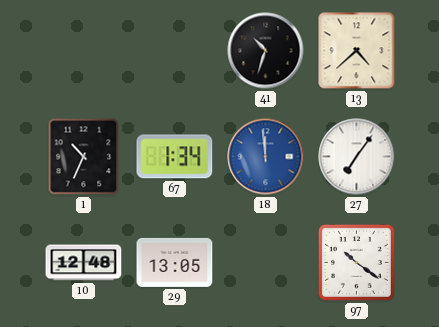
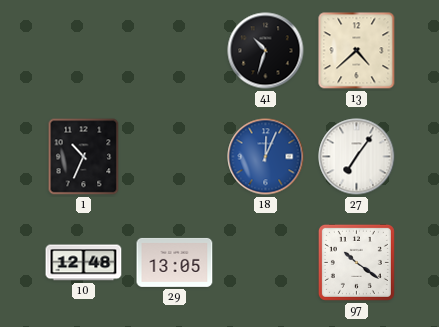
67: 1:34 -> none (175, 157)
18: 11:59 -> 12:04 (266, 157)
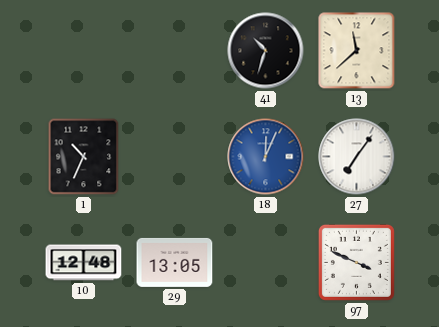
13: 4:38 -> 11:38 (357, 51)
97: 10:21 -> 3:49 (356, 262)
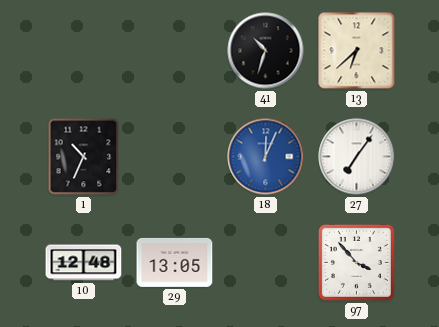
13: 11:38 -> 6:38 (357, 51)
97: 3:49 -> 3:53 (356, 262)
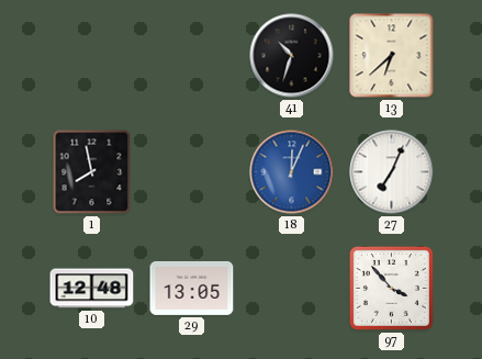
1: 10:34 -> 7:58 (92, 172)
27: 7:06 -> 7:04 (392, 172)
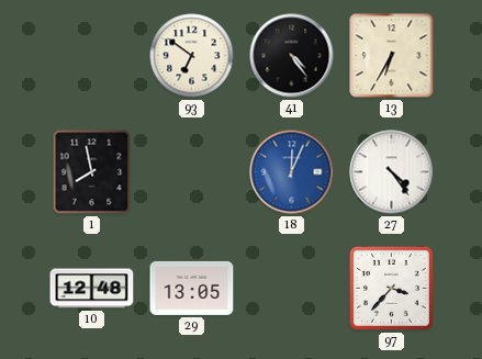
93: none -> 6:51 (192, 56)
41: 10:33 -> 4:24 (292, 56)
13: 6:38 -> 6:35 (392, 56)
27: 7:04 -> 4:24 (392, 172)
97: 3:53 -> 3:37 (391, 288)
